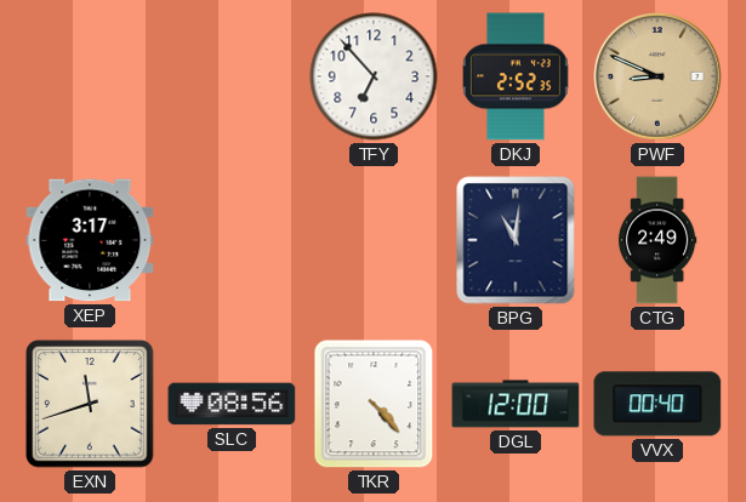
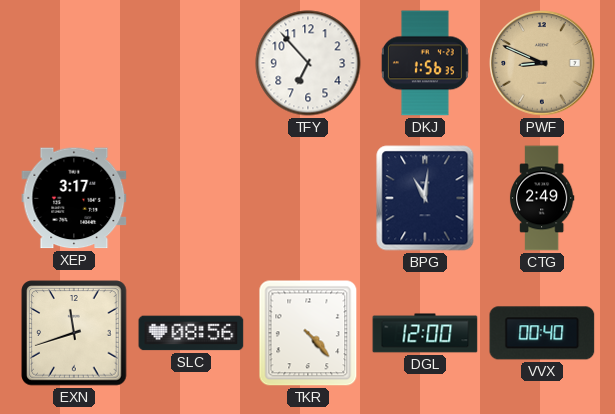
DKJ: 2:52 -> 1:56 (425, 63)
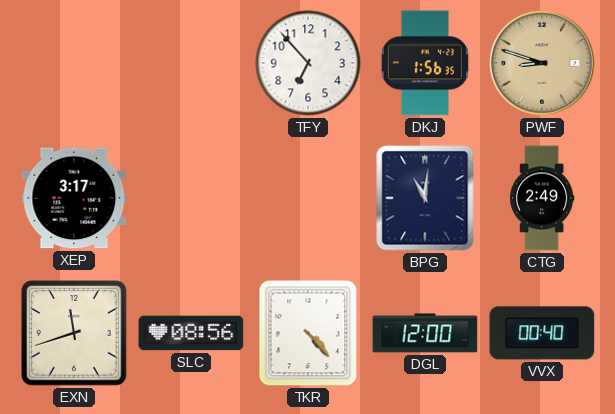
PWF: 8:49 -> 8:48 (542, 63)
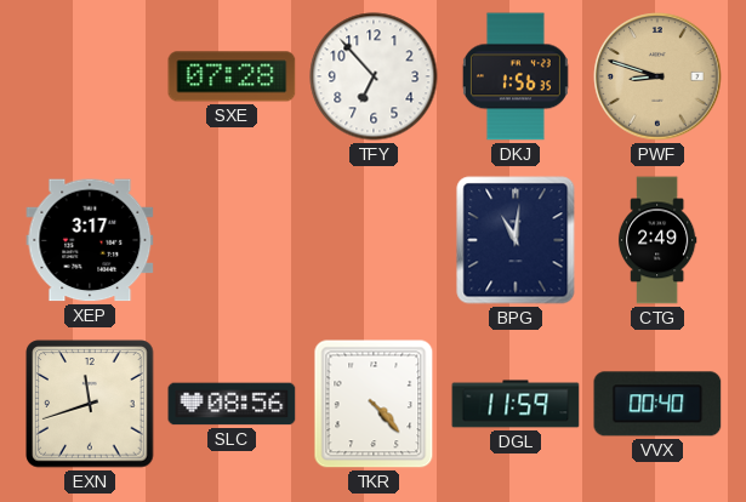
SXE: none -> 07:28 (232, 76)
DGL: 12:00 -> 11:59 (516, 404)
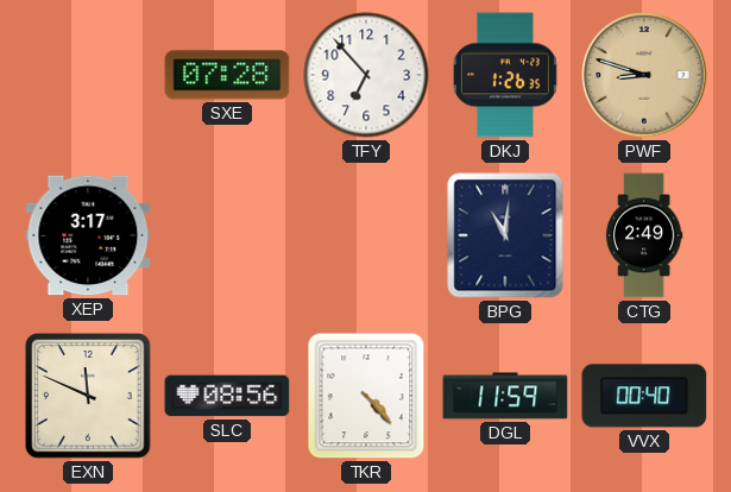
DKJ: 1:56 -> 1:26 (505, 75)
EXN: 11:42 -> 11:49 (88, 396)
